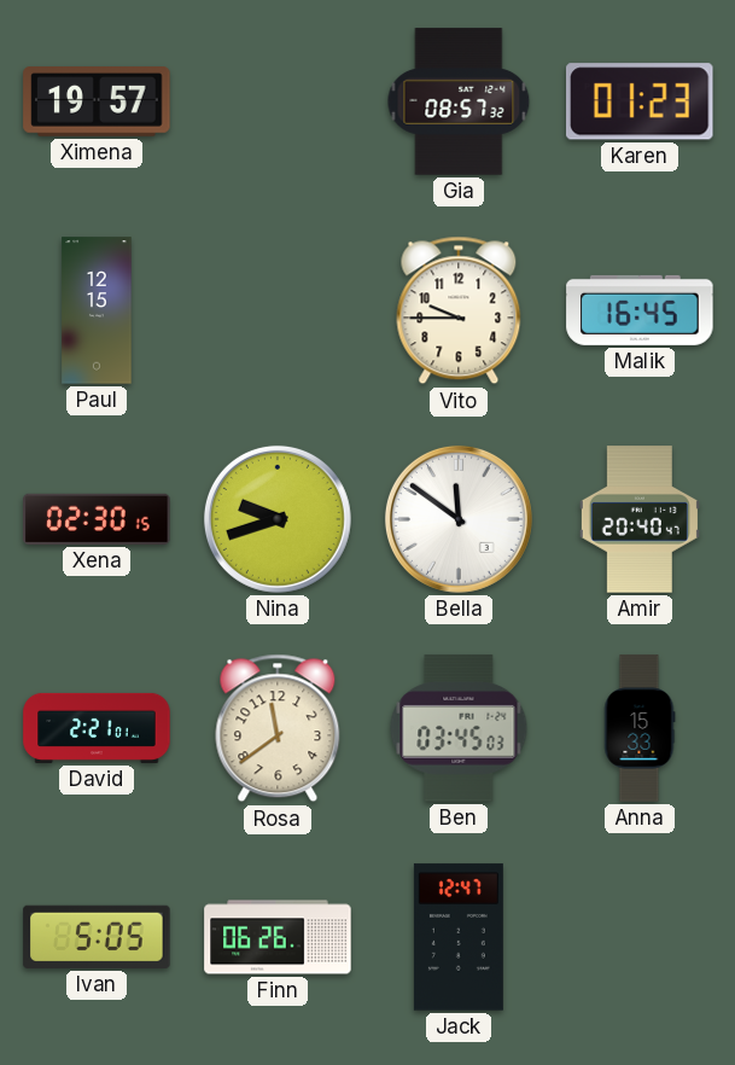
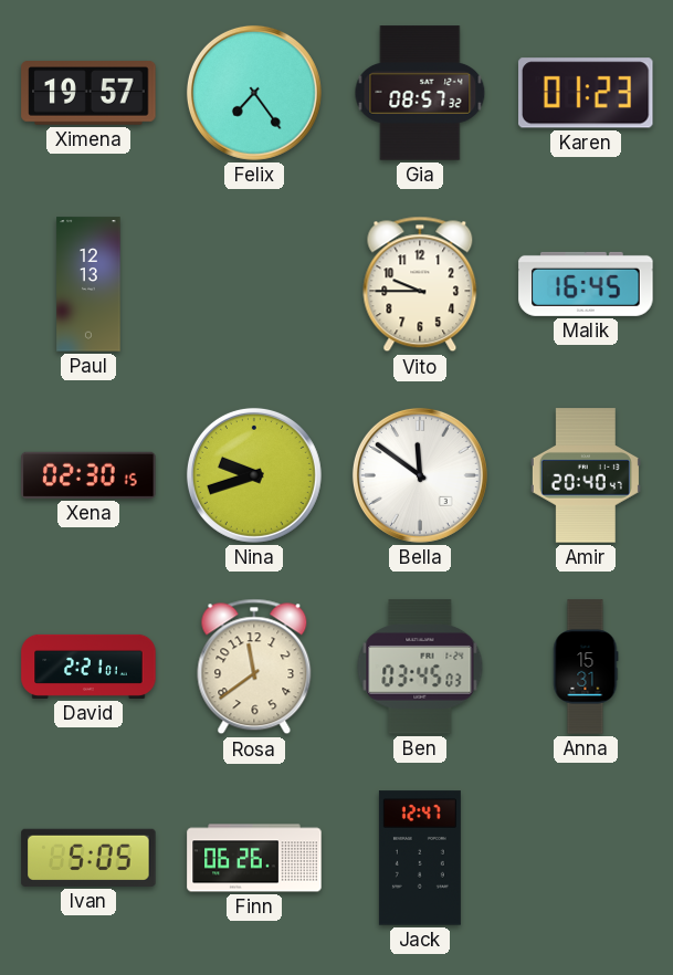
Felix: none -> 7:24 (254, 93)
Paul: 12:15 -> 12:13 (88, 284)
Anna: 15:33 -> 15:31 (586, 667)
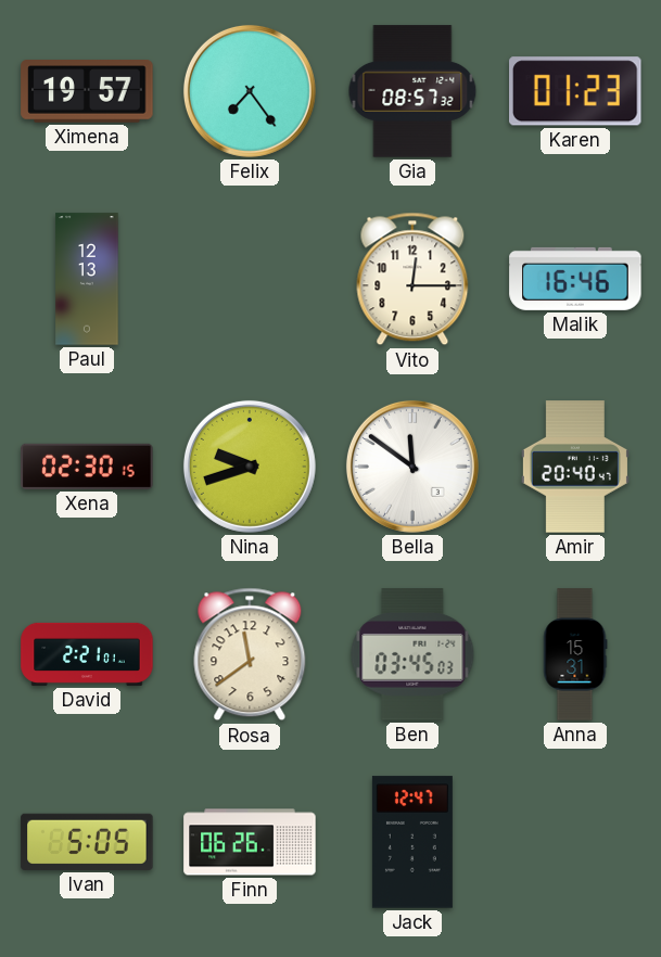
Vito: 9:45 -> 12:15 (412, 279)
Malik: 16:45 -> 16:46 (575, 279)
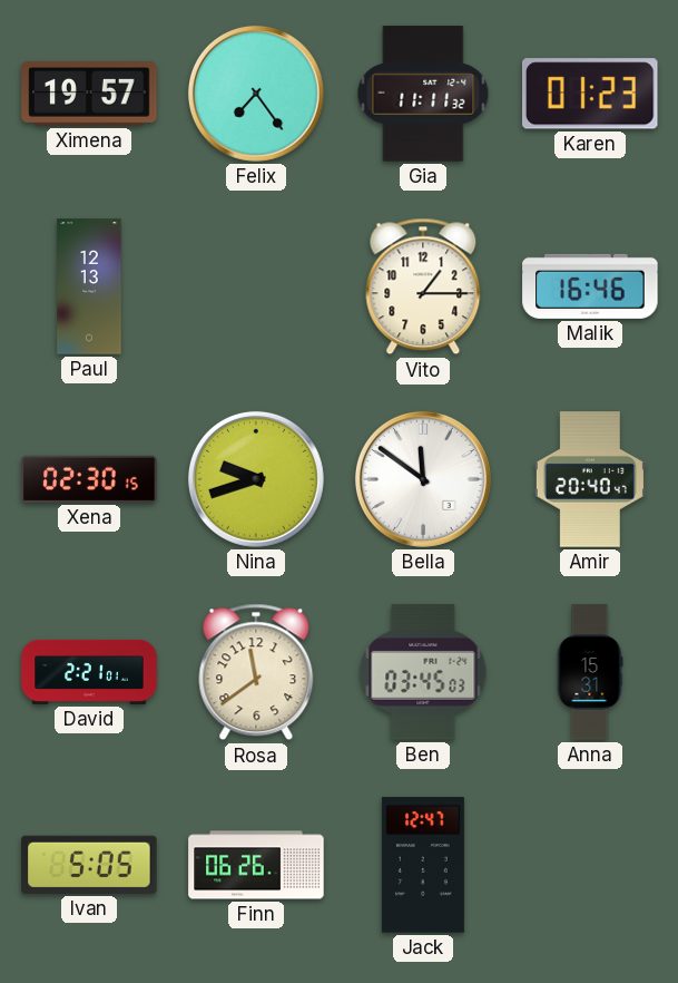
Gia: 08:57 -> 11:11 (423, 94)
Vito: 12:15 -> 1:15 (423, 286)
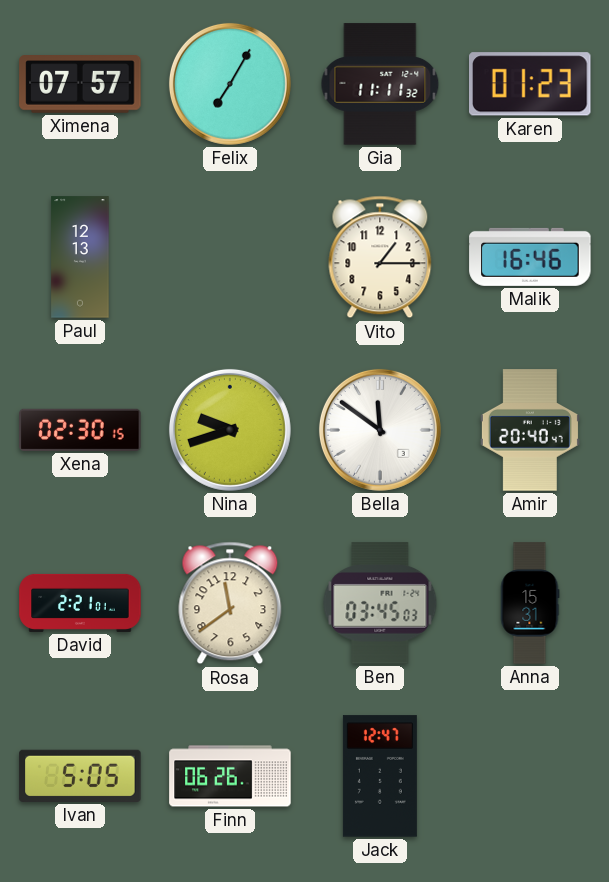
Ximena: 19:57 -> 07:57 (80, 85)
Felix: 7:24 -> 7:05 (230, 84)
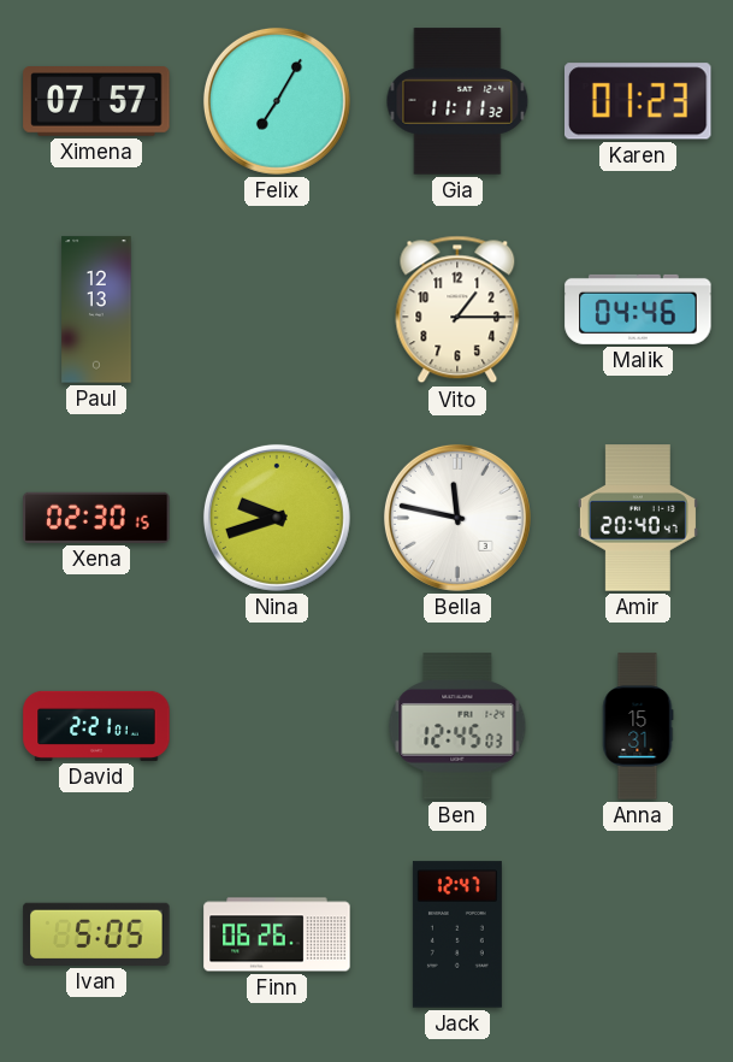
Malik: 16:46 -> 04:46 (638, 309)
Bella: 11:51 -> 11:47 (457, 518)
Rosa: 11:39 -> none (230, 603)
Ben: 03:45 -> 12:45 (457, 726)
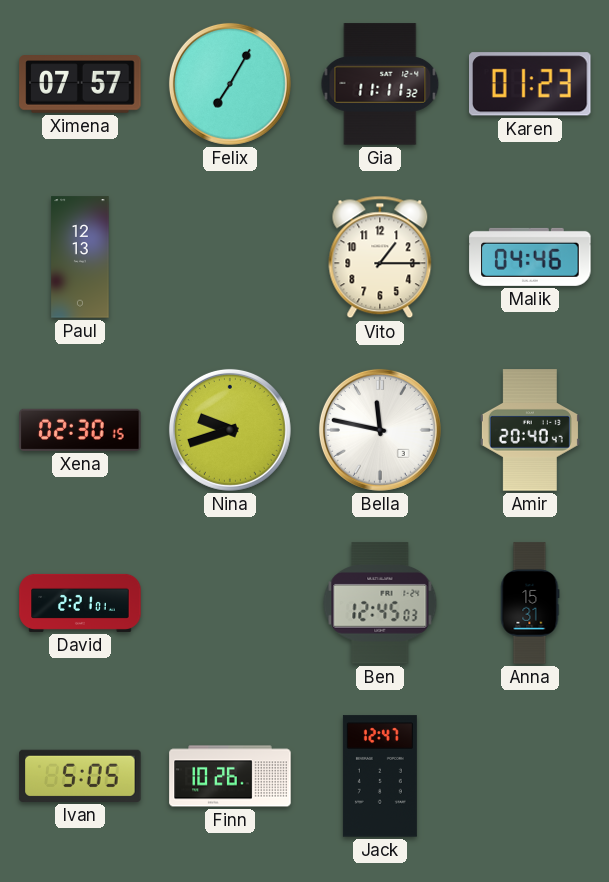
Finn: 06:26 -> 10:26 (230, 776)
